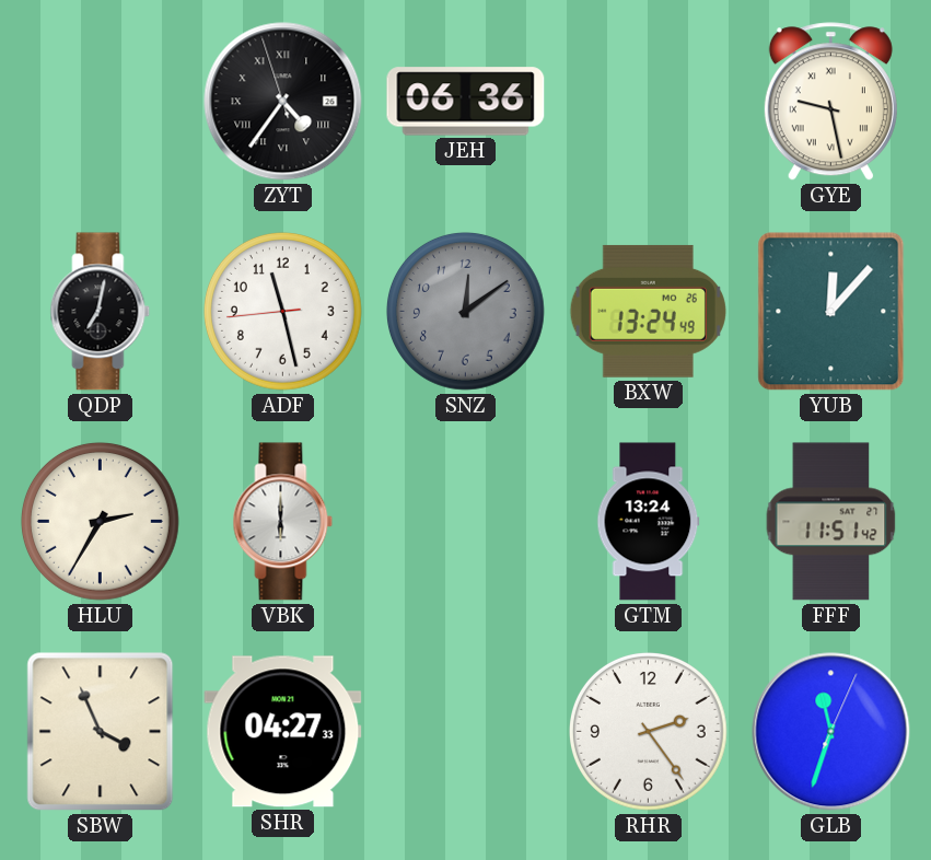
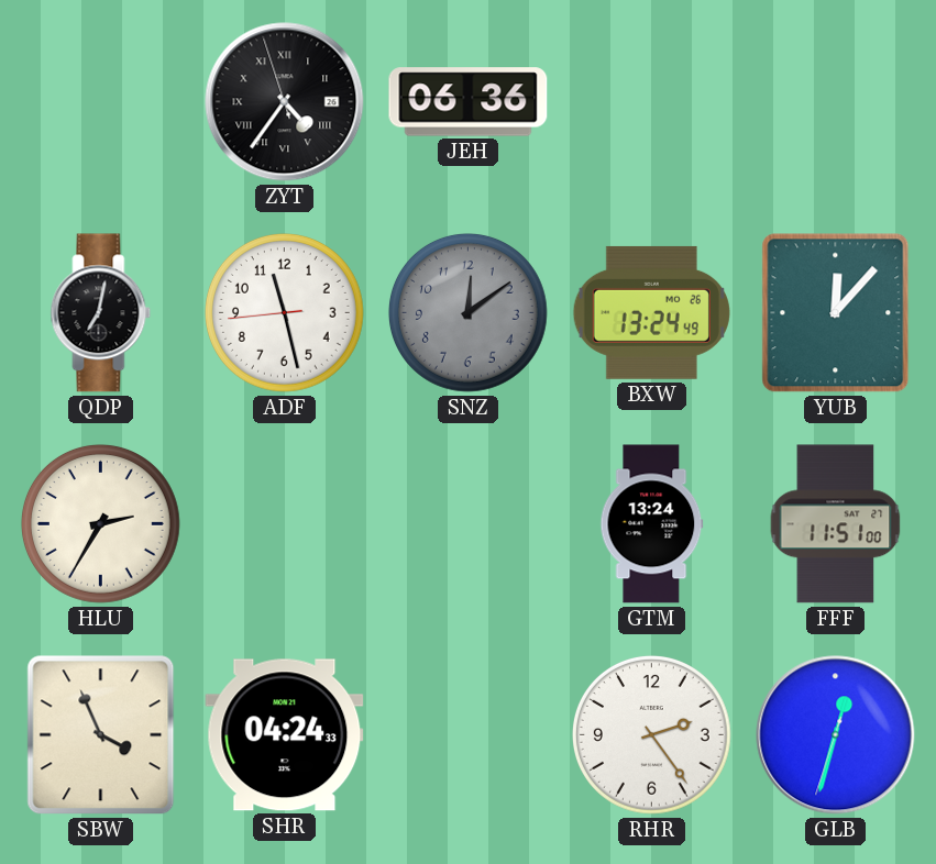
GYE: 9:28 -> none (830, 102)
VBK: 6:00 -> none (283, 522)
FFF: 11:51:42 -> 11:51:00 (836, 524)
SHR: 04:27 -> 04:24 (285, 735)
GLB: 11:33 -> 12:32 (836, 735)
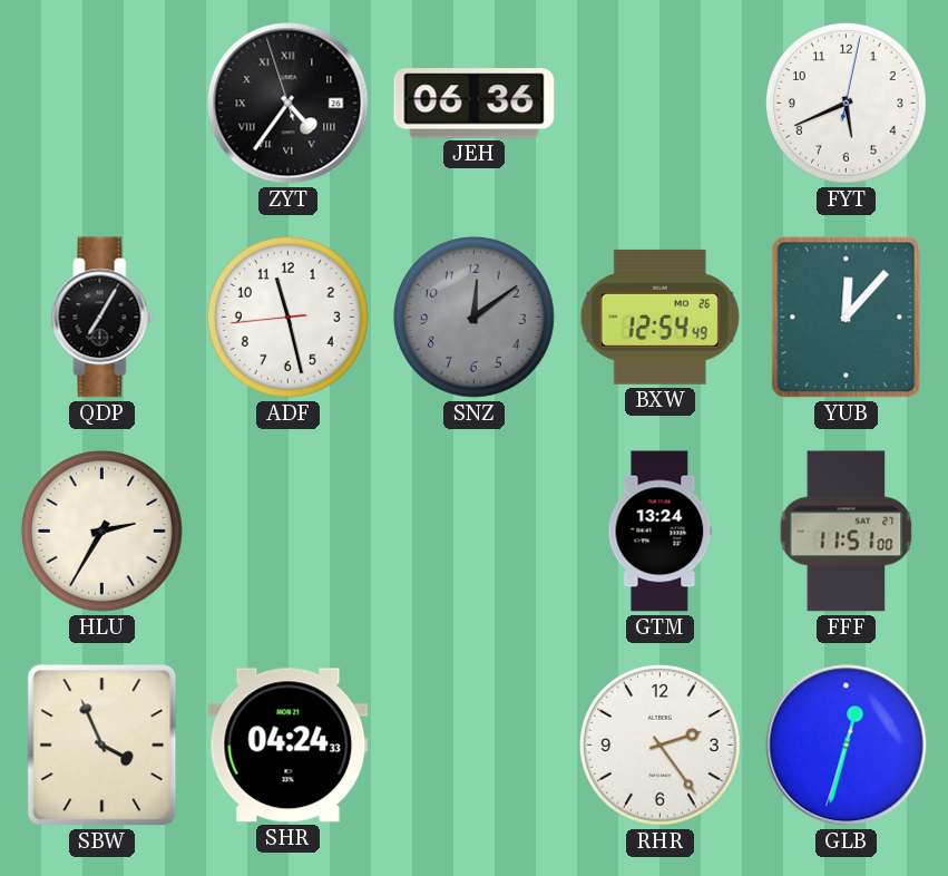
FYT: none -> 5:41 (846, 103)
QDP: 7:02 -> 7:05 (102, 318)
BXW: 13:24 -> 12:54 (659, 317)
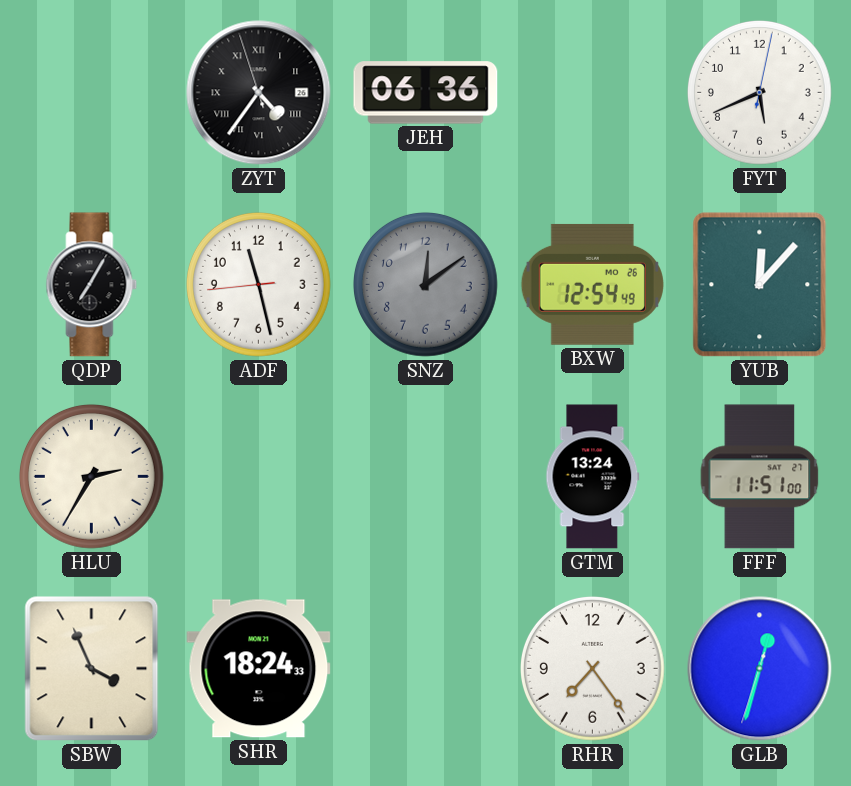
SHR: 04:24 -> 18:24 (259, 669)
RHR: 2:24 -> 7:24 (592, 668)
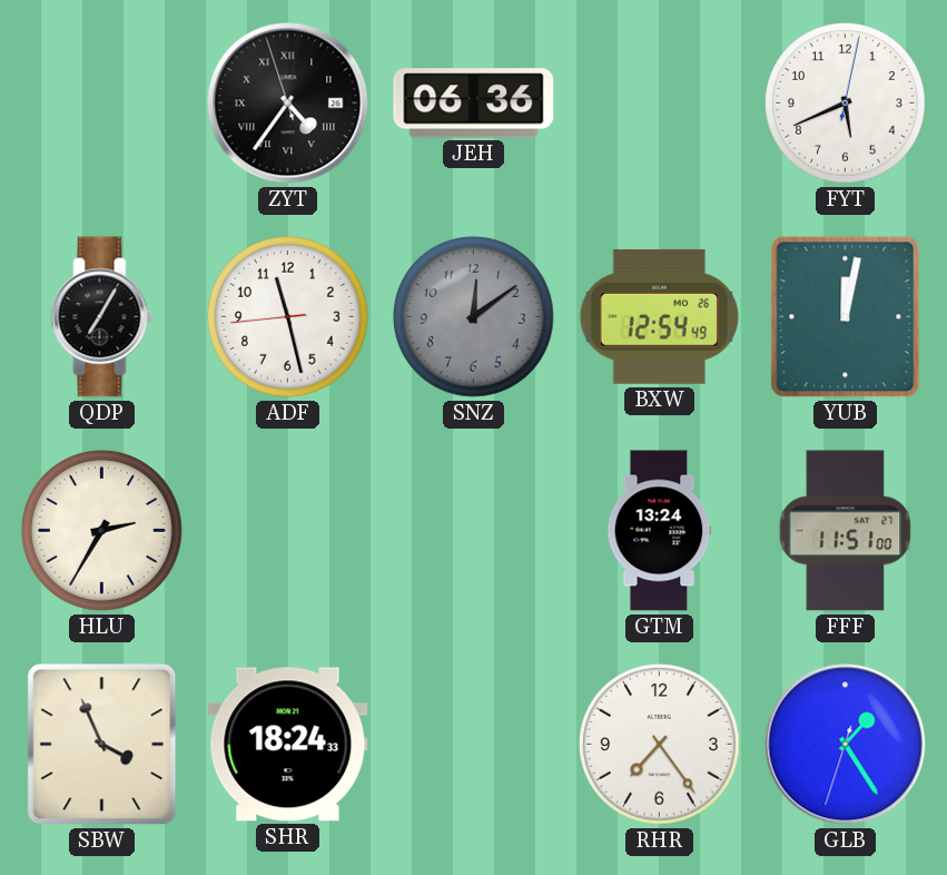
YUB: 12:07 -> 12:02 (846, 317)
GLB: 12:32 -> 1:24 (846, 745)
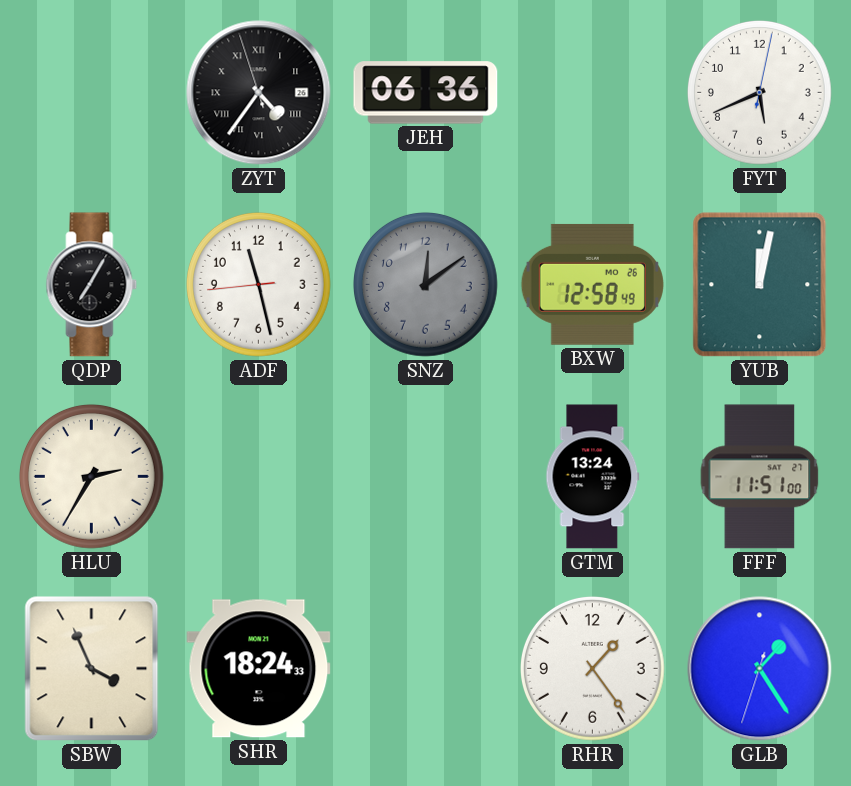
BXW: 12:54 -> 12:58 (592, 284)
RHR: 7:24 -> 1:24 (592, 668)
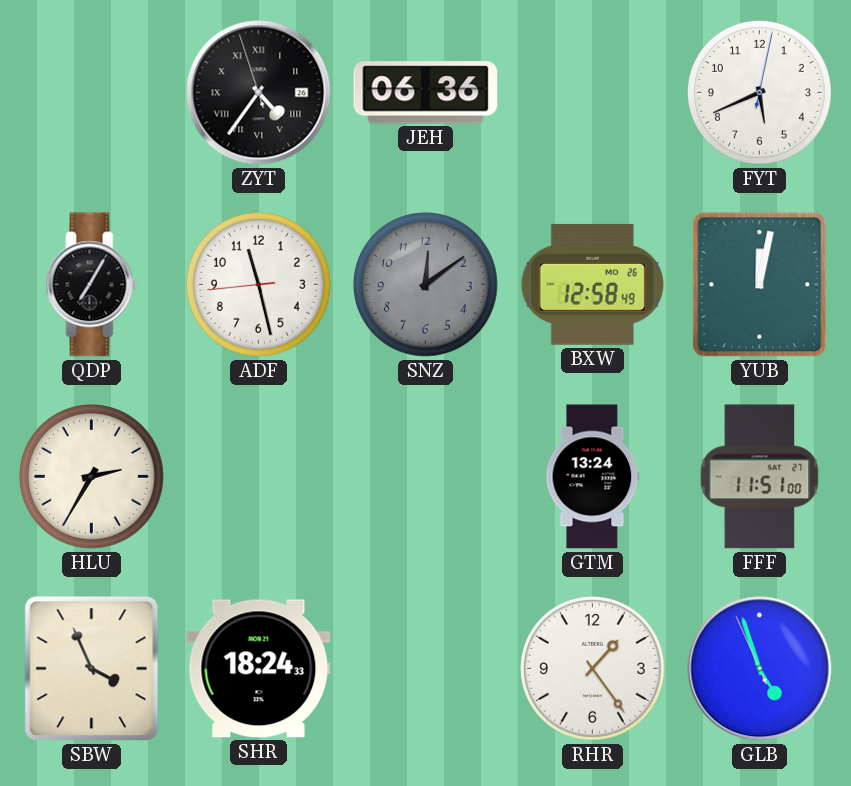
GLB: 1:24 -> 4:56 (760, 669)
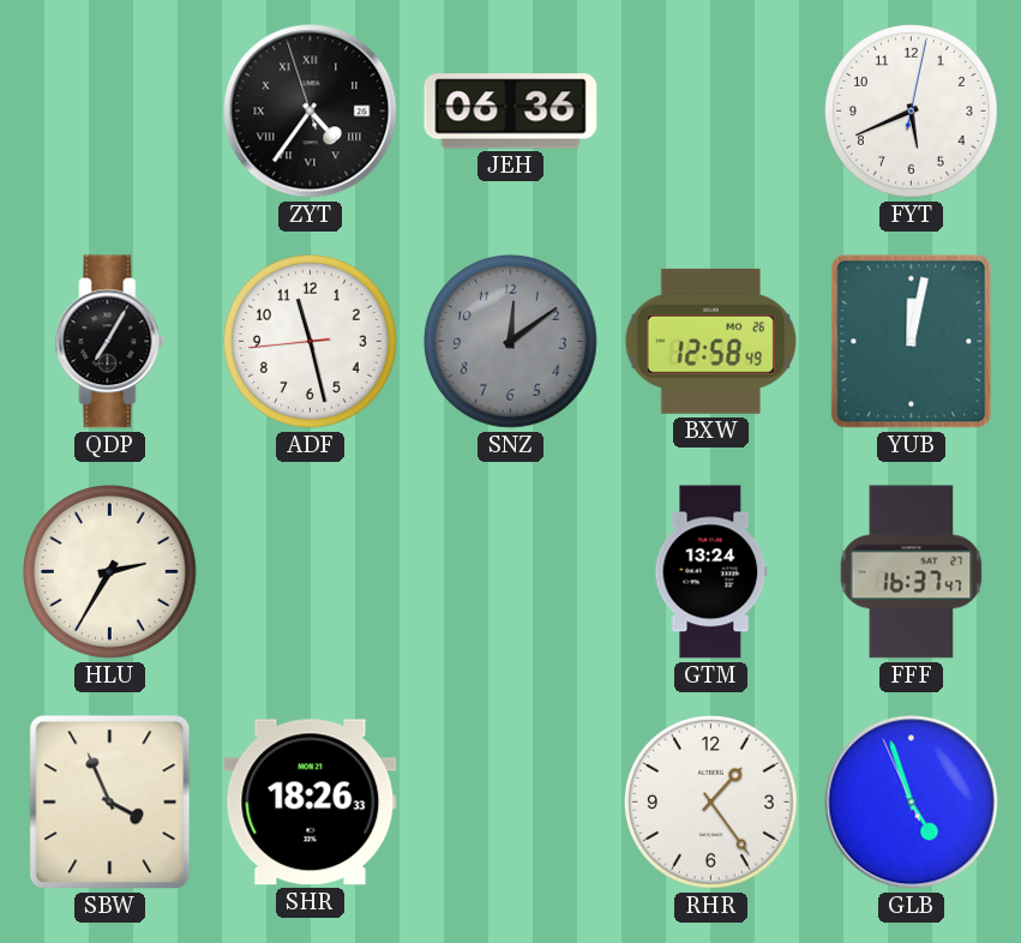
FFF: 11:51 -> 16:37 (912, 572)
SHR: 18:24 -> 18:26 (311, 803)
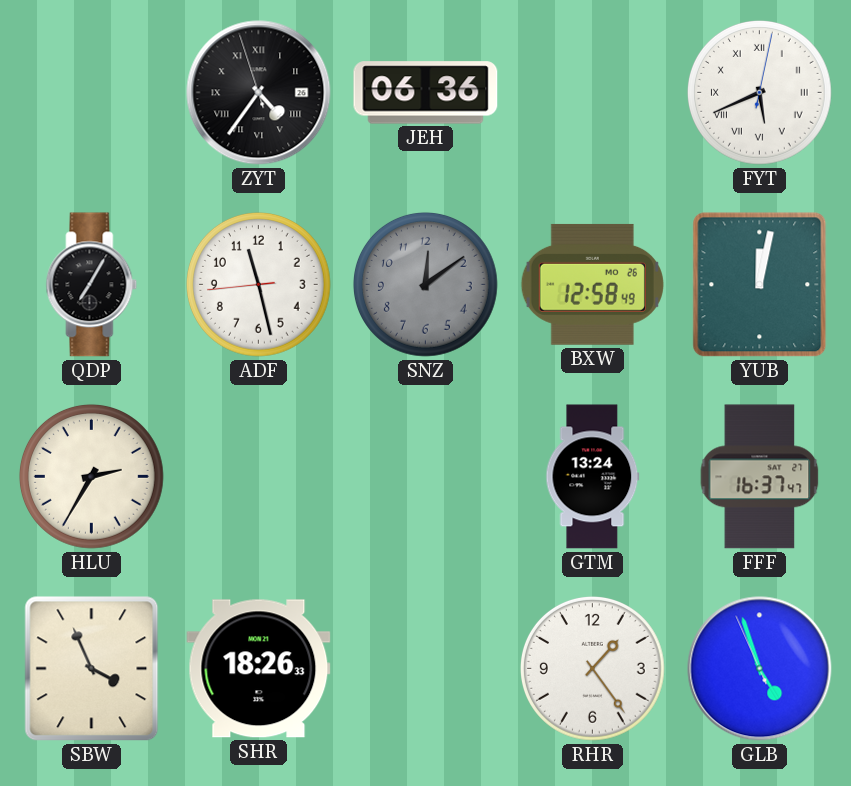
FYT numerals: Arabic -> Roman (759, 92)
